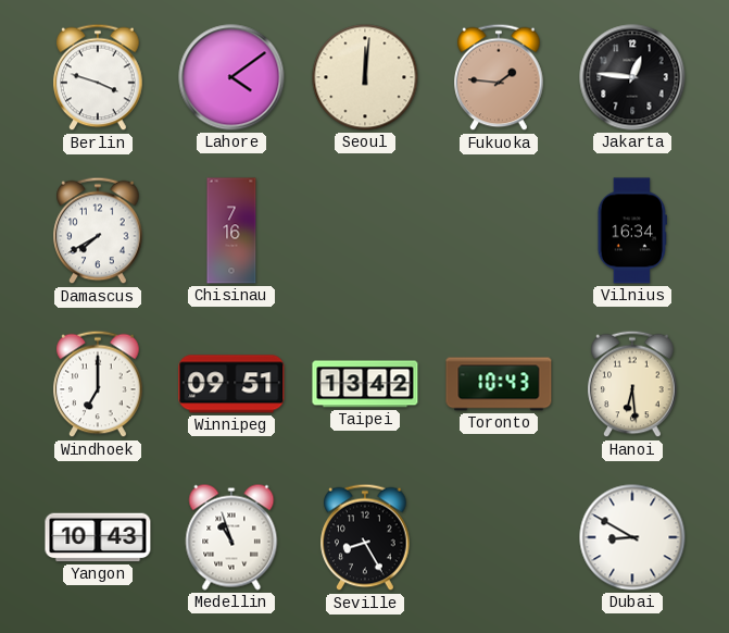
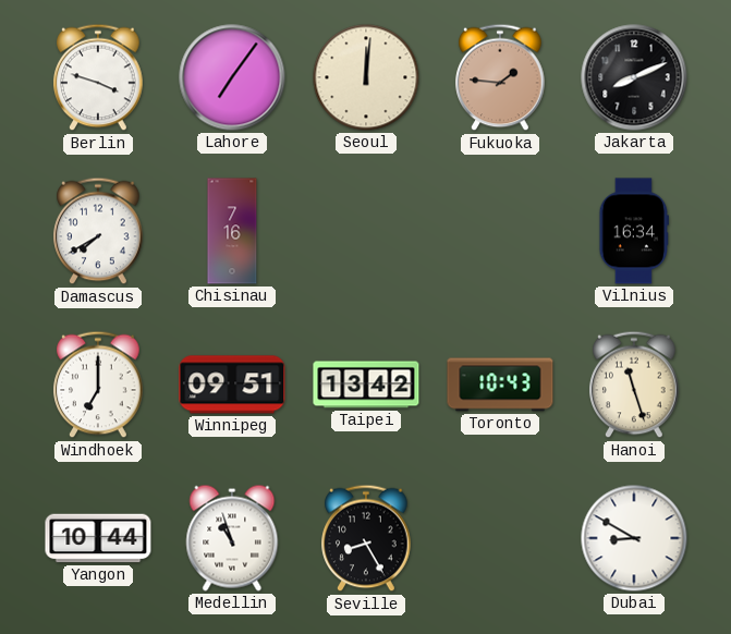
Lahore: 4:09 -> 7:06 (232, 77)
Jakarta: 12:46 -> 8:11 (634, 77)
Hanoi: 6:29 -> 11:27 (634, 385)
Yangon: 10:43 -> 10:44 (98, 538)
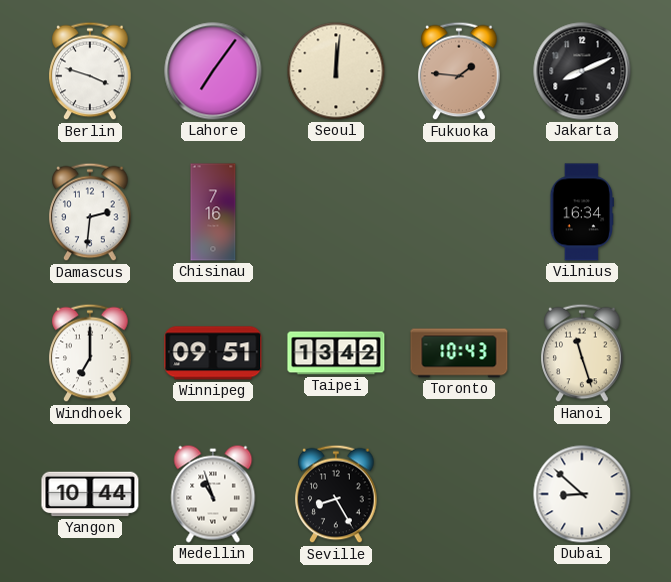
Damascus: 7:40 -> 2:31 (90, 212)
Dubai: 8:50 -> 8:52 (582, 494)
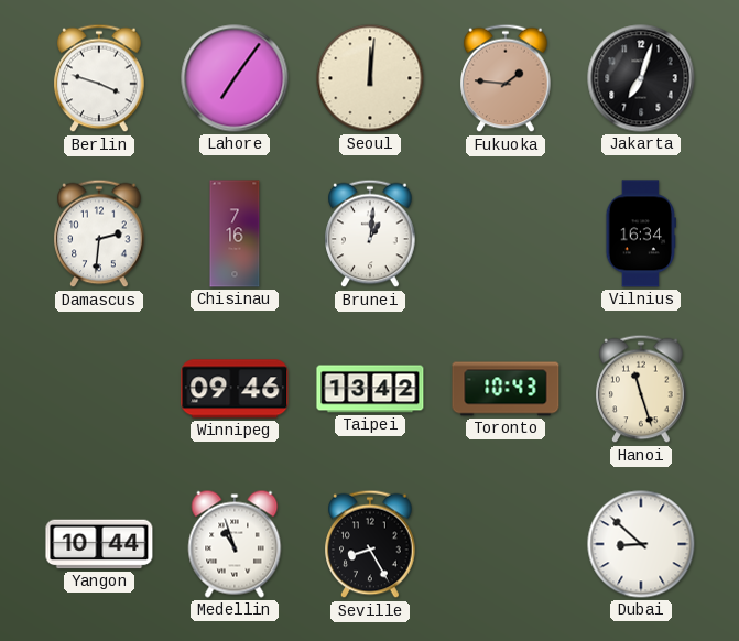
Jakarta: 8:11 -> 7:03 (641, 78)
Brunei: none -> 1:01 (370, 233)
Windhoek: 7:00 -> none (90, 353)
Winnipeg: 09:51 -> 09:46 (235, 389)
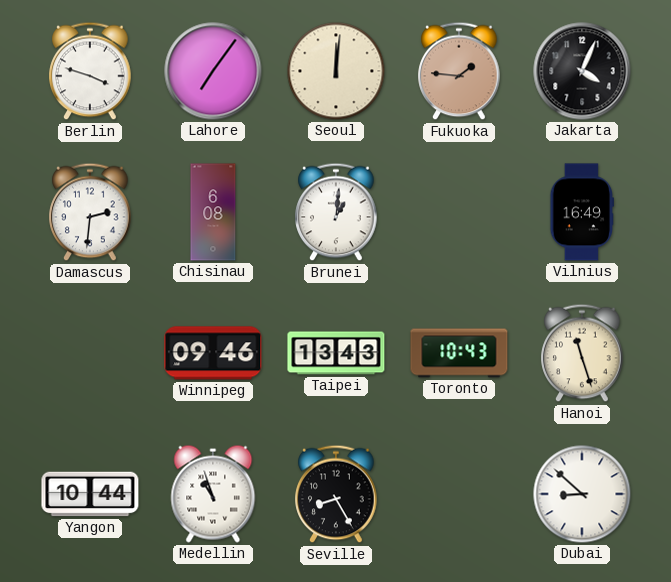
Jakarta: 7:03 -> 4:04 (582, 71)
Chisinau: 7:16 -> 6:08 (213, 212)
Vilnius: 16:34 -> 16:49 (581, 212)
Taipei: 13:42 -> 13:43 (336, 353)
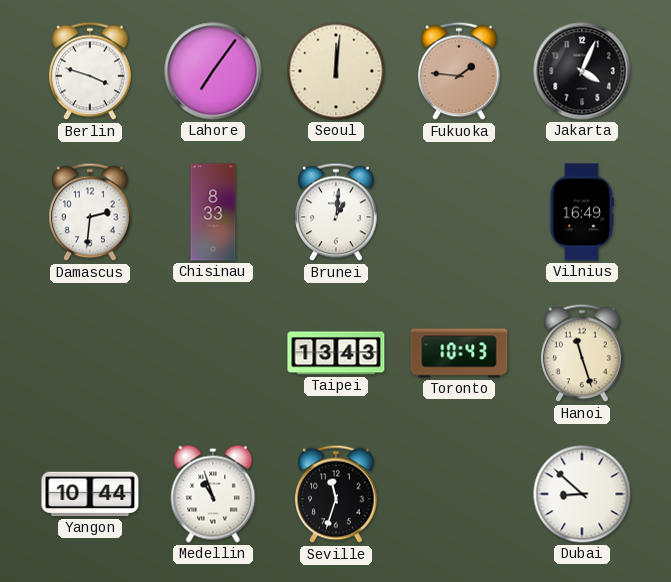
Chisinau: 6:08 -> 8:33 (213, 212)
Winnipeg: 09:46 -> none (213, 353)
Seville: 8:25 -> 11:33 (336, 494)
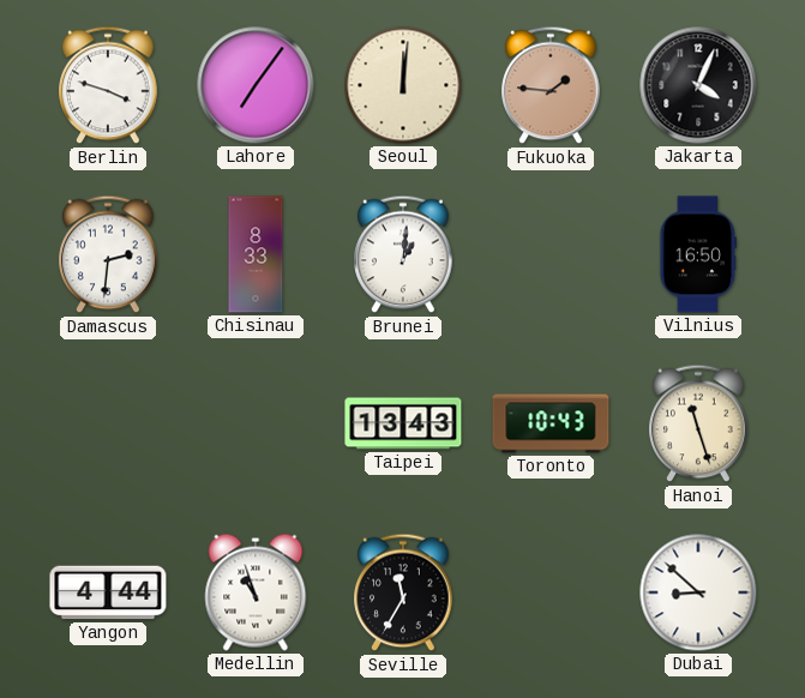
Vilnius: 16:49 -> 16:50 (697, 254)
Yangon: 10:44 -> 4:44 (108, 592)
Seville: 11:33 -> 11:35 (403, 592)
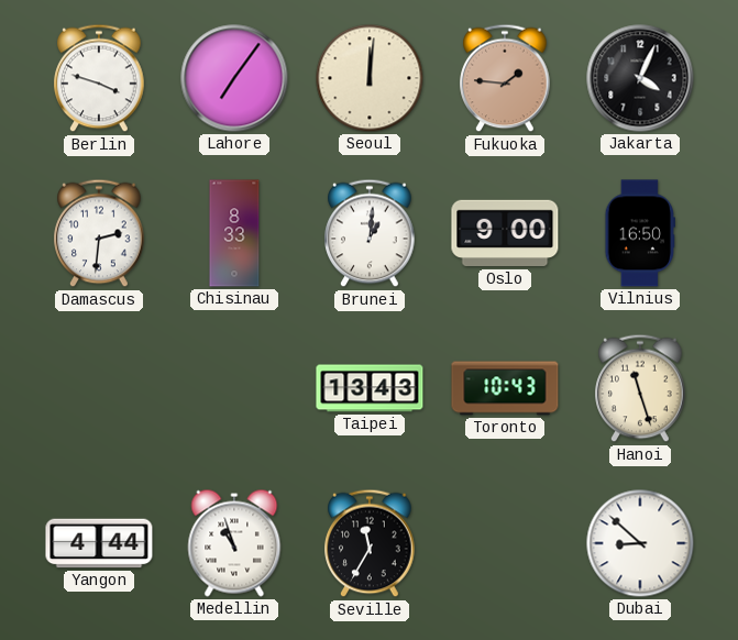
Oslo: none -> 9:00 (505, 233)
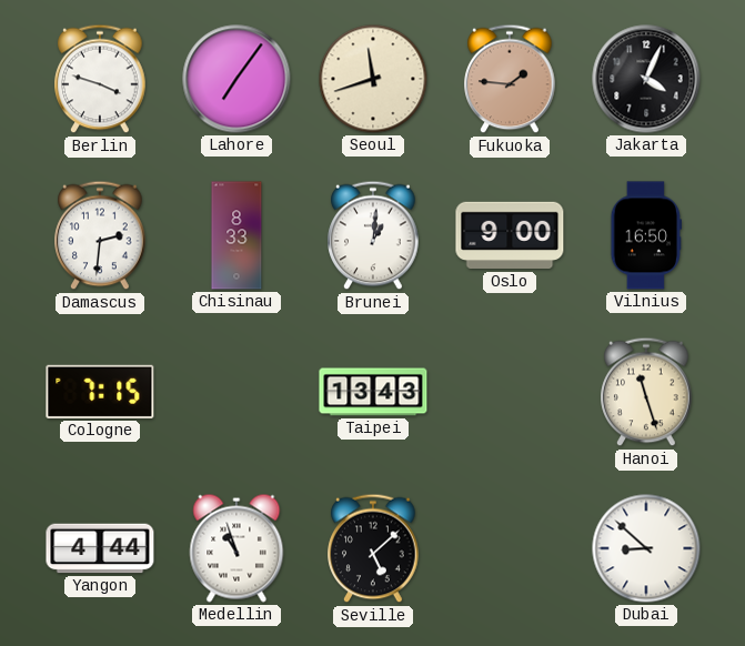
Seoul: 12:01 -> 11:42 (373, 79)
Cologne: none -> 7:15 (100, 392)
Toronto: 10:43 -> none (505, 388)
Seville: 11:35 -> 5:08 (373, 548)
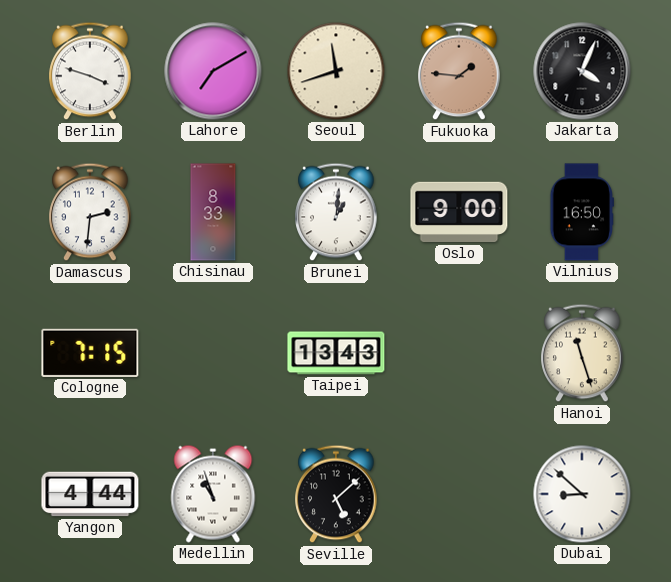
Lahore: 7:06 -> 7:10 (213, 71)
